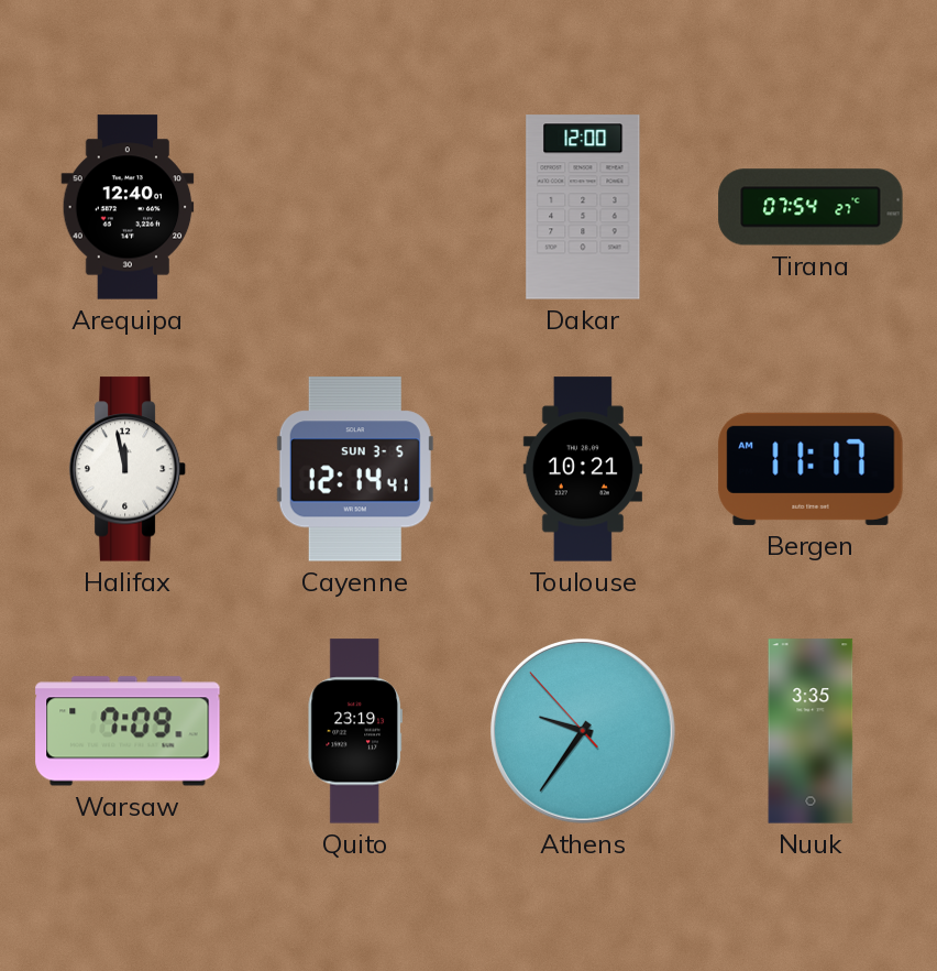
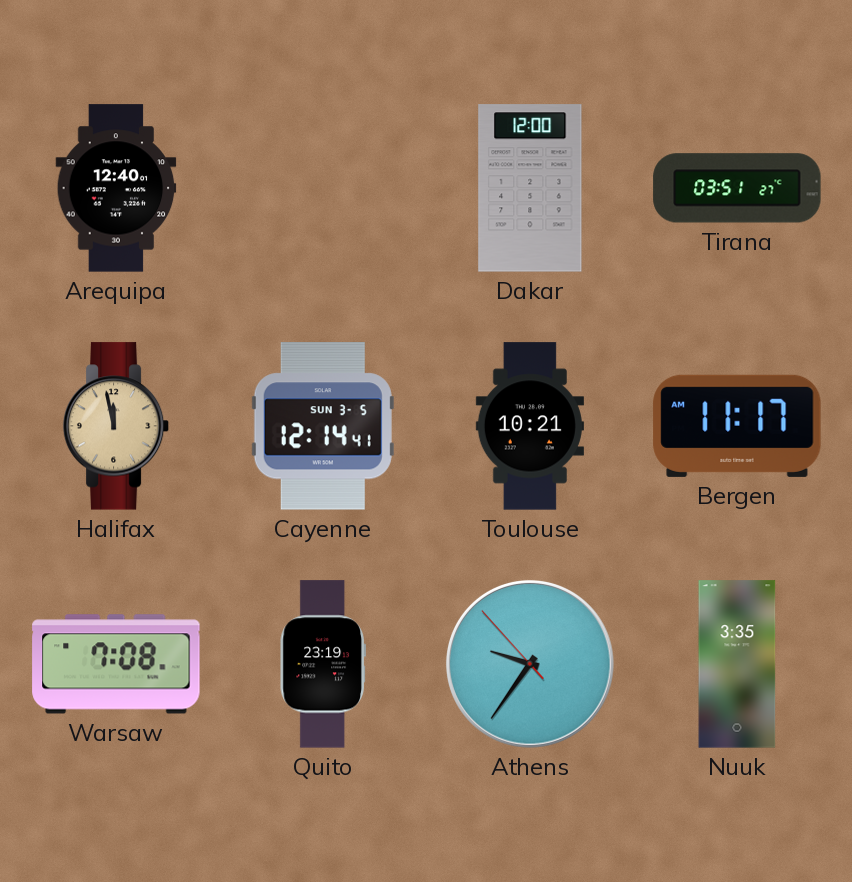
Tirana: 07:54 -> 03:51 (737, 188)
Halifax dial: white -> champagne (116, 426)
Warsaw: 7:09 -> 7:08 (116, 664)
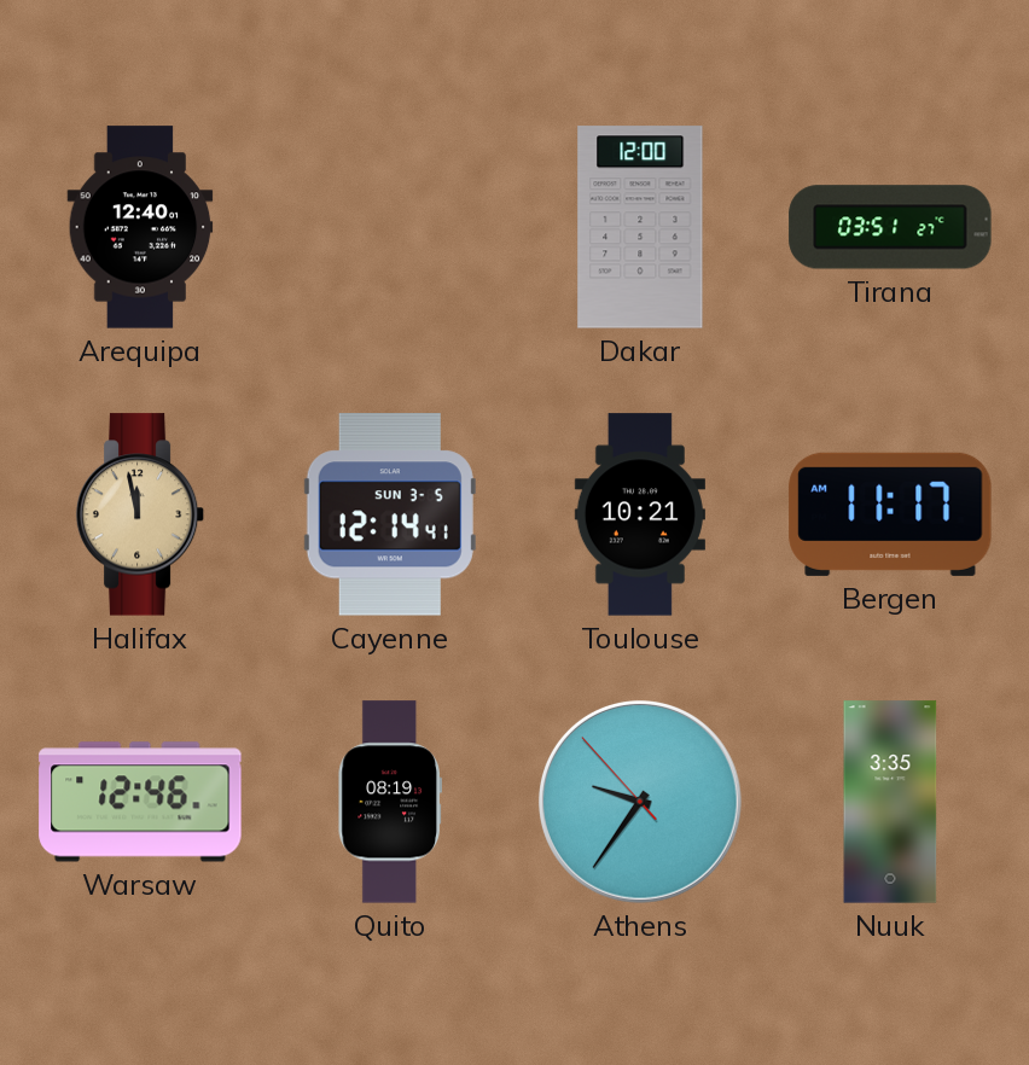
Warsaw: 7:08 -> 12:46 (140, 802)
Quito: 23:19 -> 08:19 (390, 802)
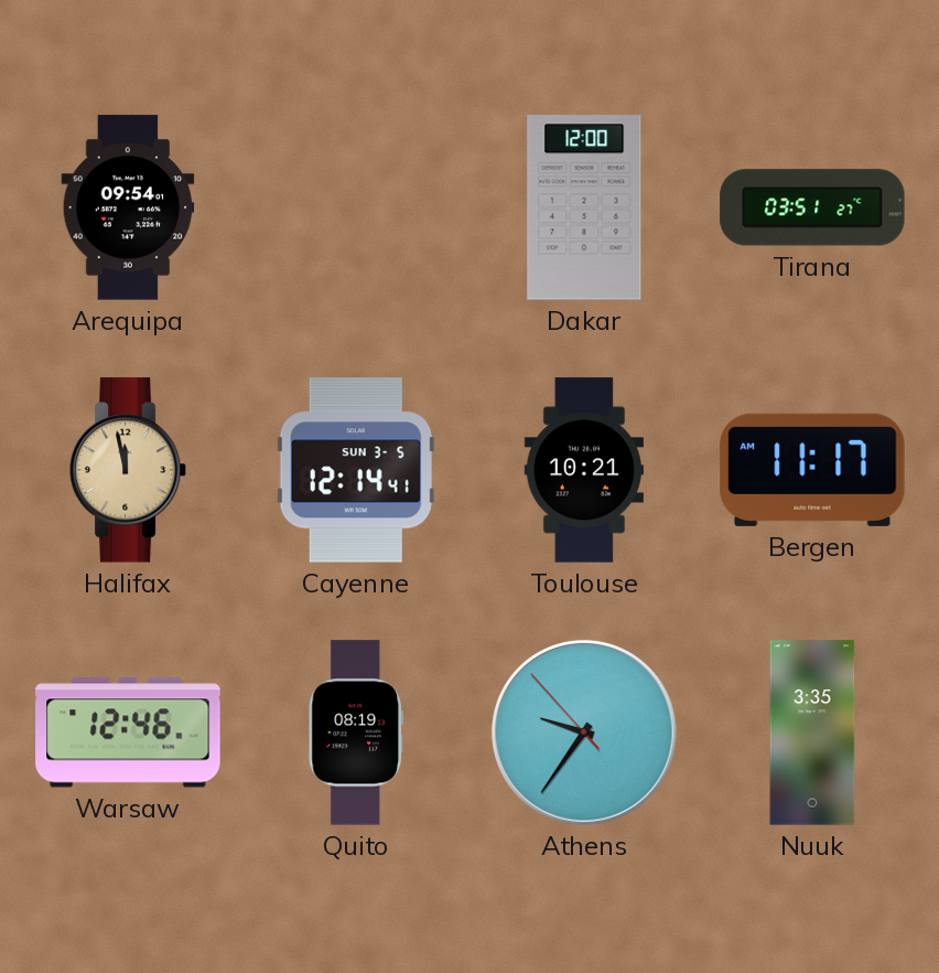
Arequipa: 12:40 -> 09:54 (128, 207)
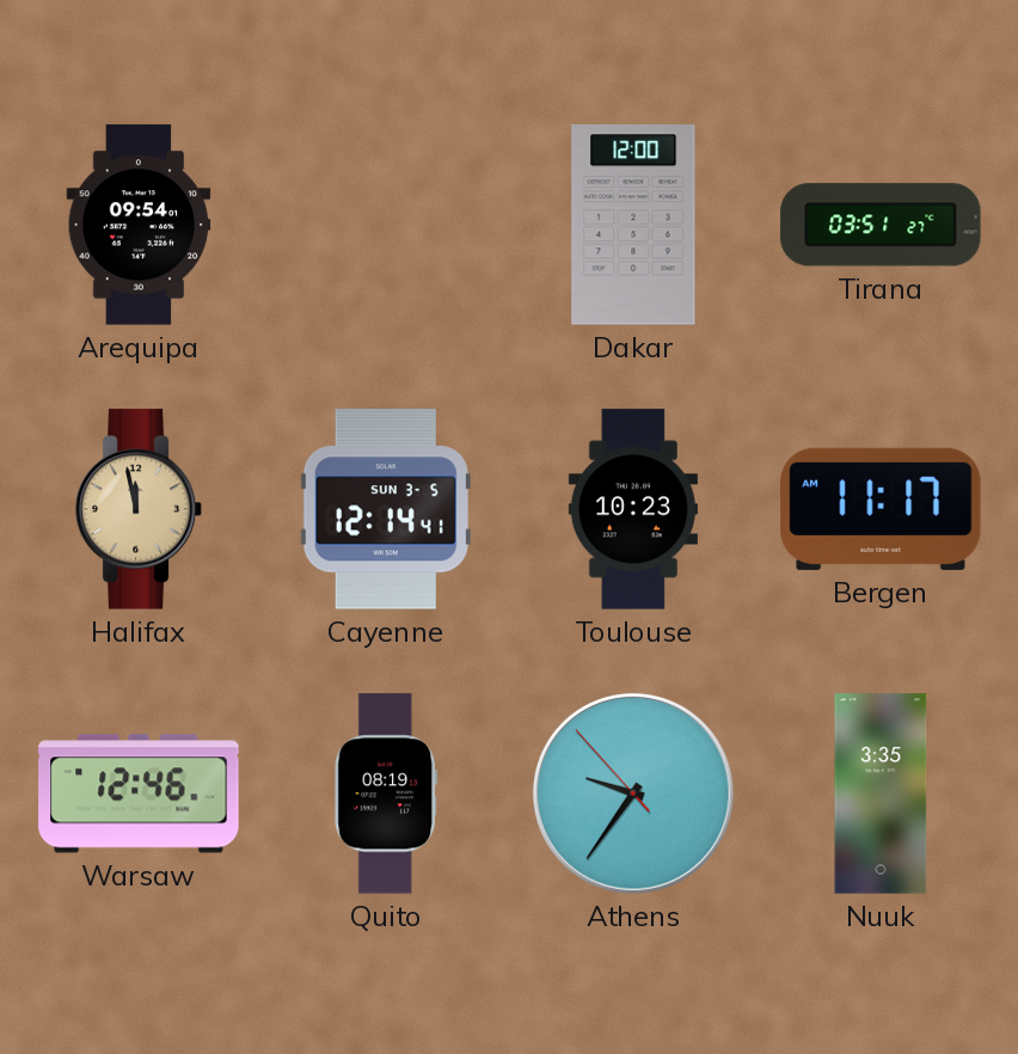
Toulouse: 10:21 -> 10:23 (633, 509)
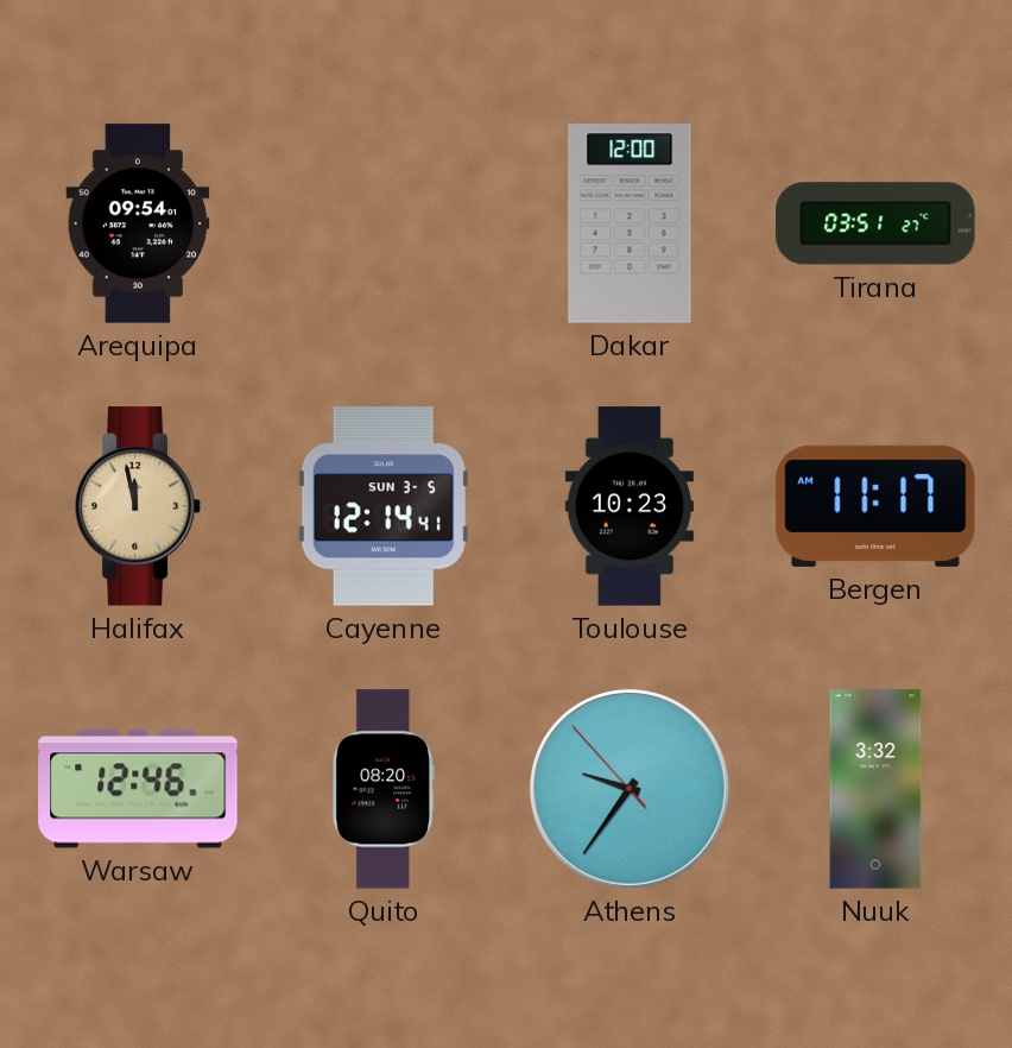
Quito: 08:19 -> 08:20 (384, 789)
Nuuk: 3:35 -> 3:32 (875, 789)
